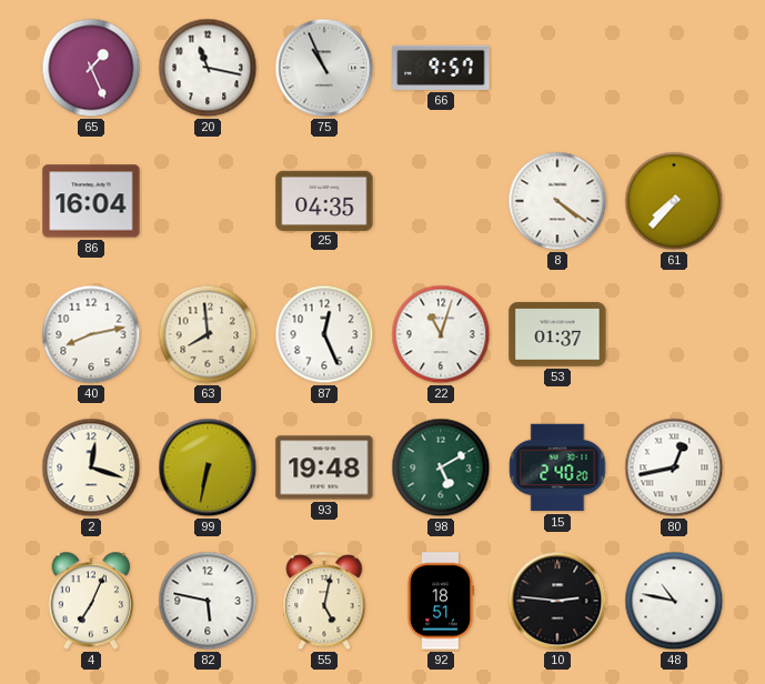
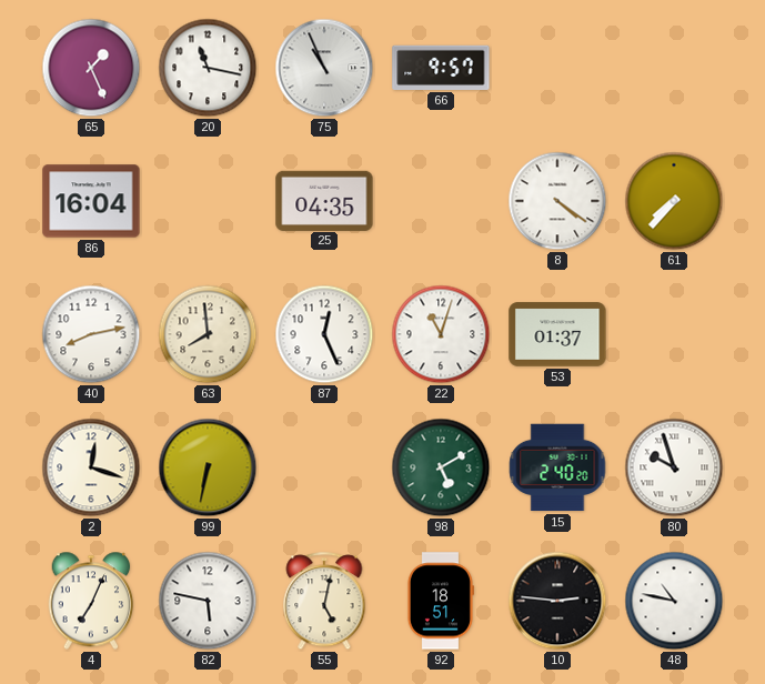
93: 19:48 -> none (324, 467)
80: 12:43 -> 9:57 (674, 467)
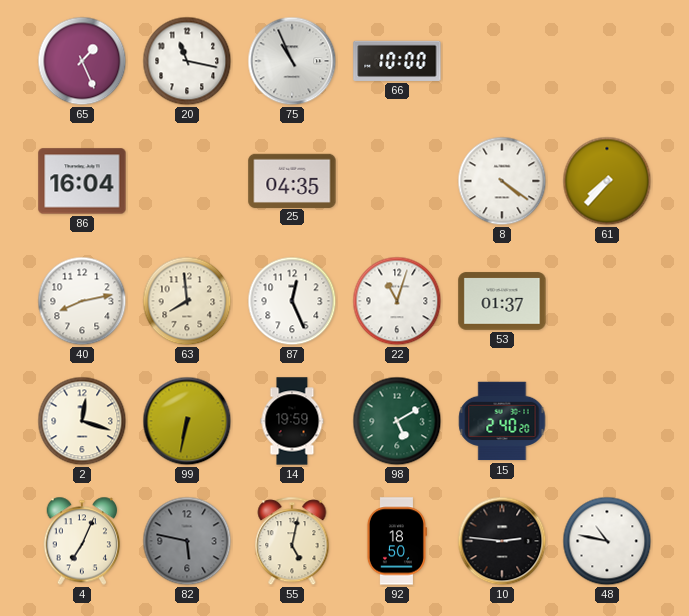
66: 9:57 -> 10:00 (397, 61)
14: none -> 19:59 (292, 421)
80: 9:57 -> none (674, 467)
82 dial: white -> grey (187, 541)
92: 18:51 -> 18:50 (396, 541)
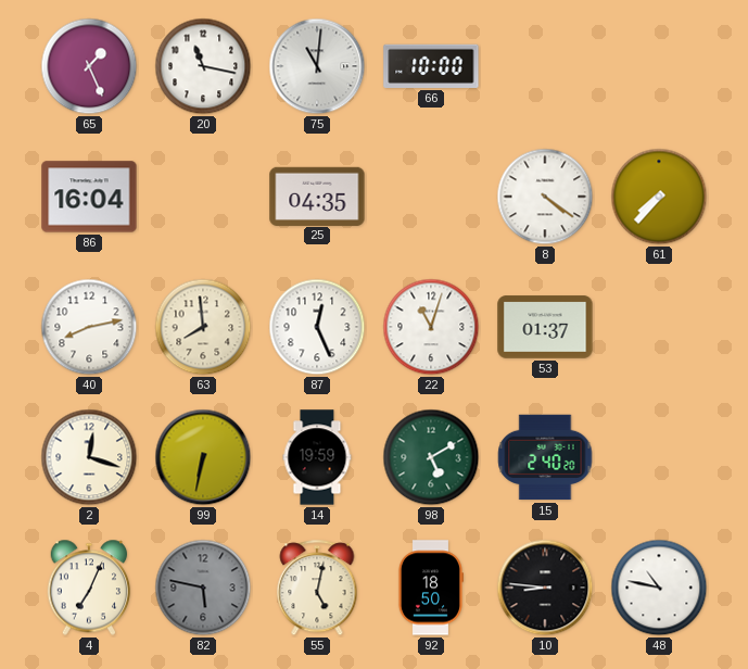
75: 10:56 -> 11:01 (317, 66)
10: 2:46 -> 8:46 (545, 588)
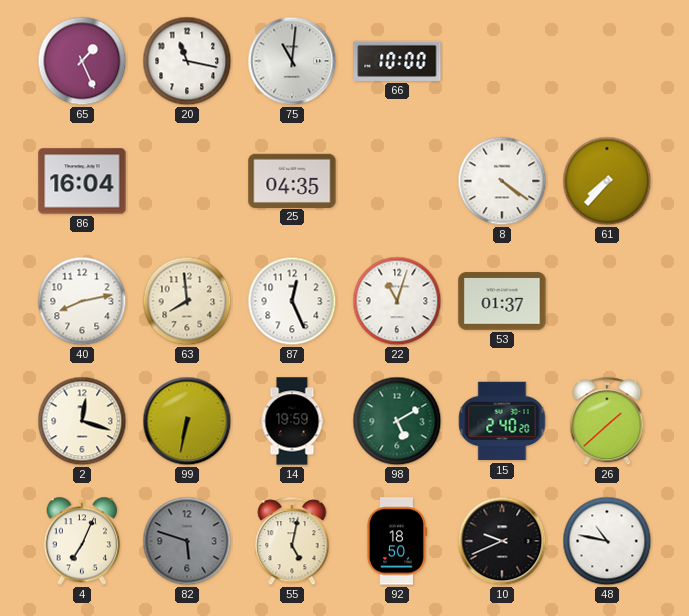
26: none -> 1:38 (607, 422)
82: 5:47 -> 5:48 (187, 541)
10: 8:46 -> 9:41 (502, 541)
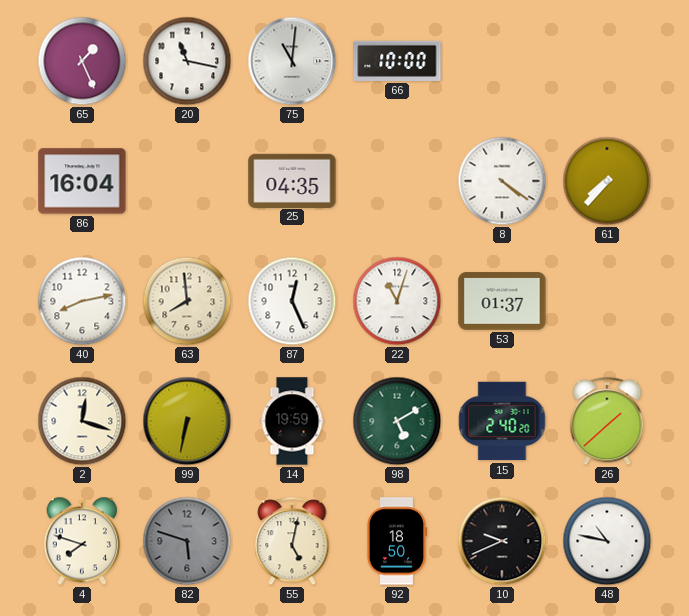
4: 7:04 -> 7:48 (82, 541)
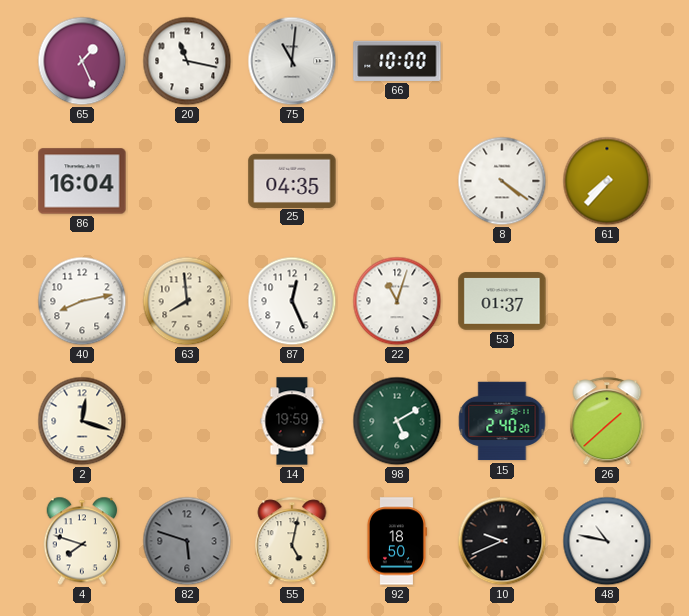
99: 6:32 -> none (187, 421)
